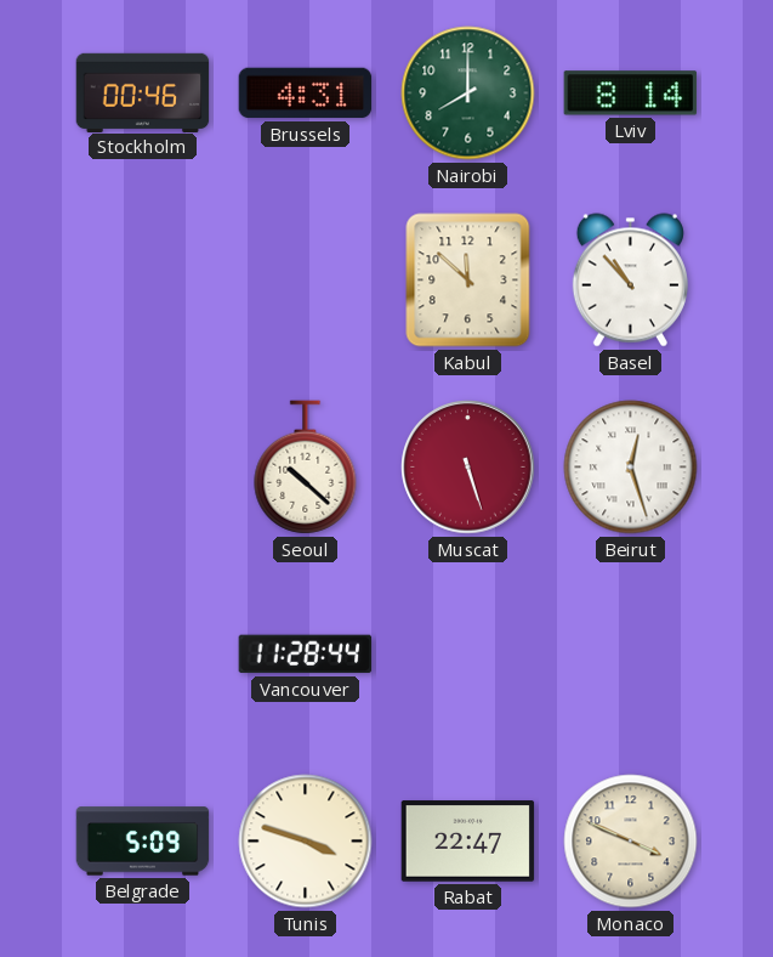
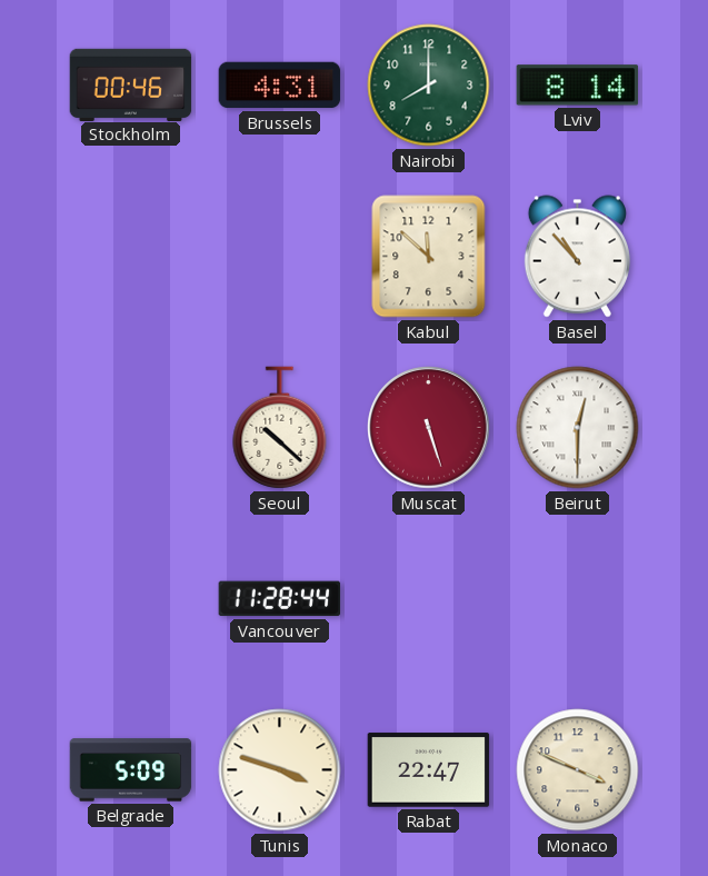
Beirut: 12:27 -> 12:30 (578, 428)
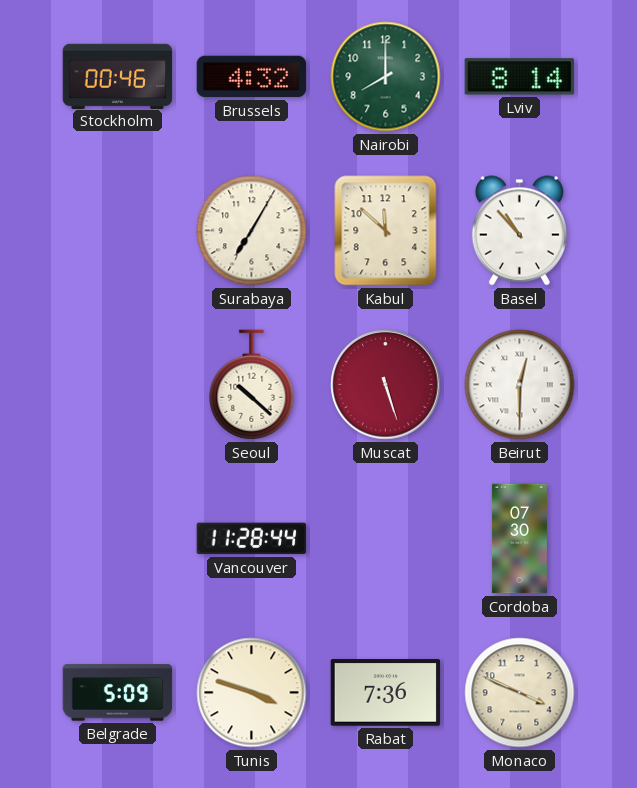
Brussels: 4:31 -> 4:32 (252, 77)
Surabaya: none -> 7:05 (252, 231)
Cordoba: none -> 07:30 (519, 539)
Rabat: 22:47 -> 7:36 (386, 693)
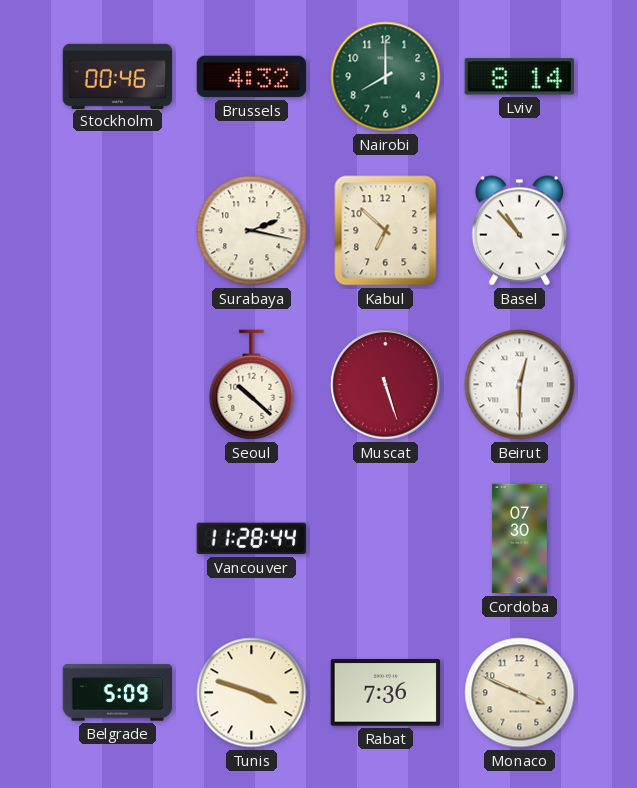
Surabaya: 7:05 -> 2:17 (252, 231)
Kabul: 11:52 -> 6:52 (386, 231)
